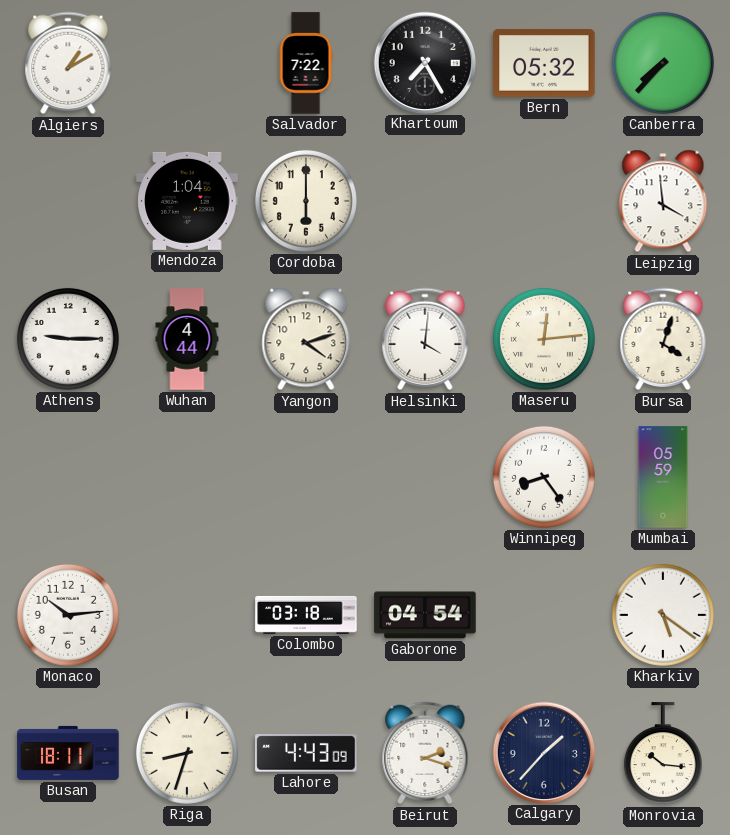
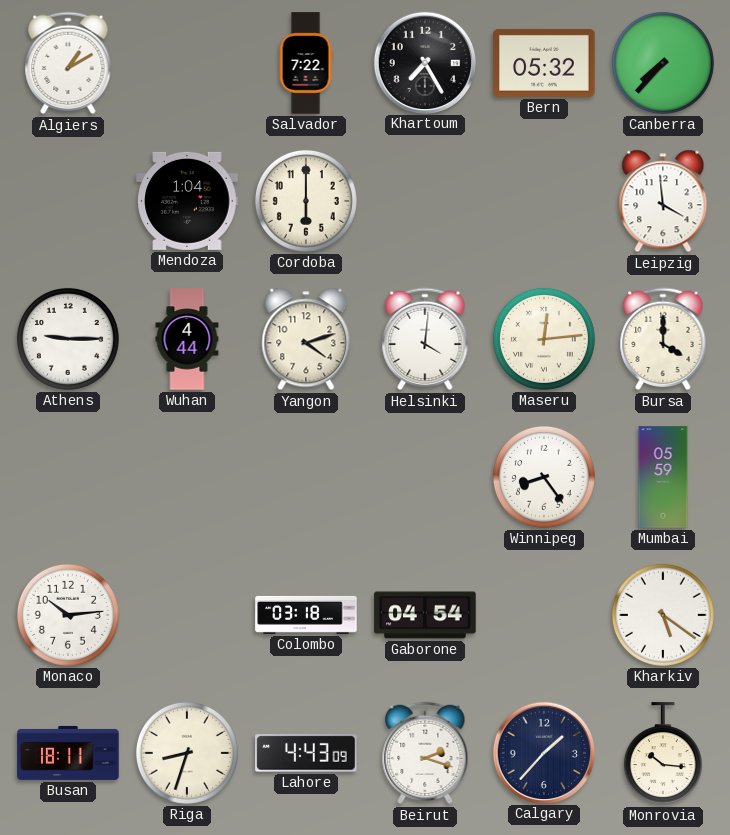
Bursa: 4:03 -> 4:00 (663, 339)
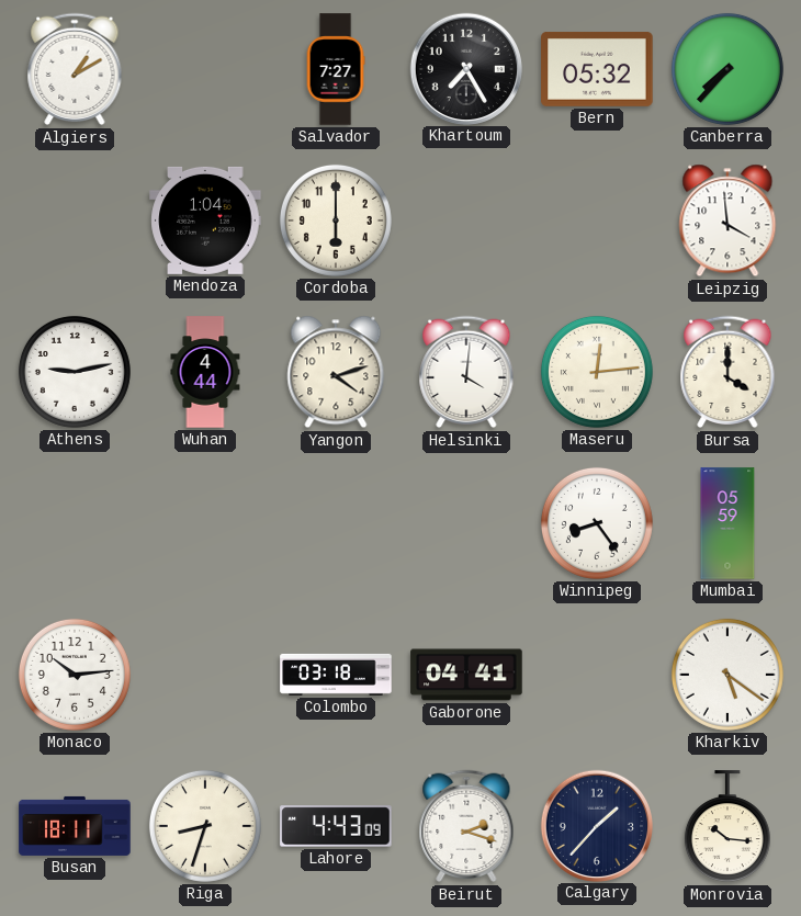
Salvador: 7:22 -> 7:27 (336, 69)
Athens: 9:15 -> 9:13 (75, 372)
Gaborone: 04:54 -> 04:41 (466, 675)
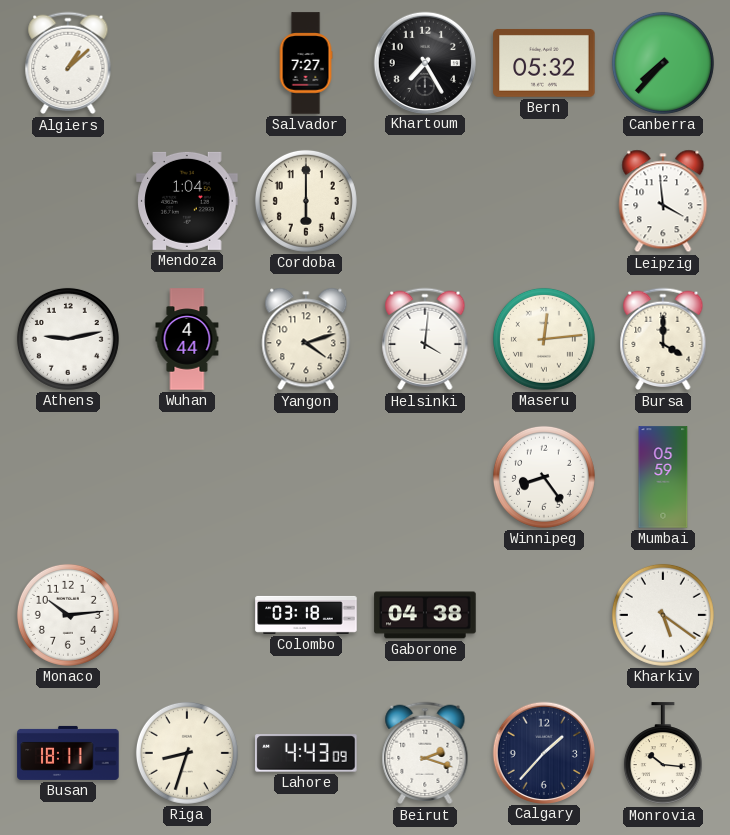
Algiers: 1:10 -> 1:08 (68, 63)
Gaborone: 04:41 -> 04:38 (425, 615)
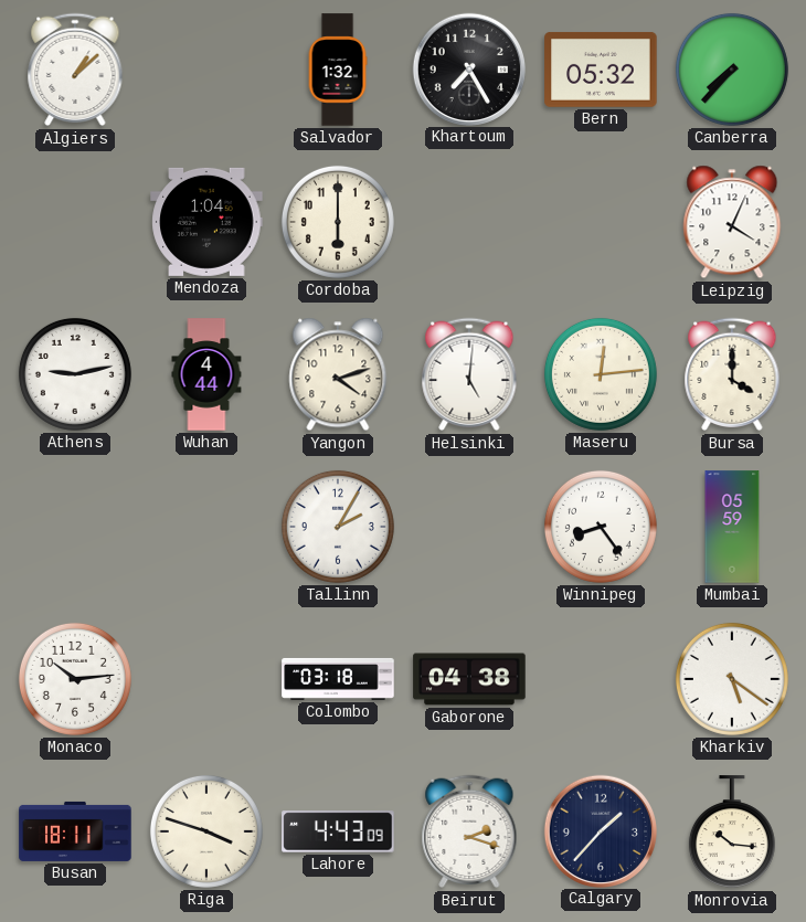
Salvador: 7:27 -> 1:32 (338, 70)
Leipzig: 3:59 -> 4:04 (732, 222)
Helsinki: 4:01 -> 5:01 (469, 374)
Tallinn: none -> 2:05 (338, 527)
Riga: 8:33 -> 3:48 (206, 831)
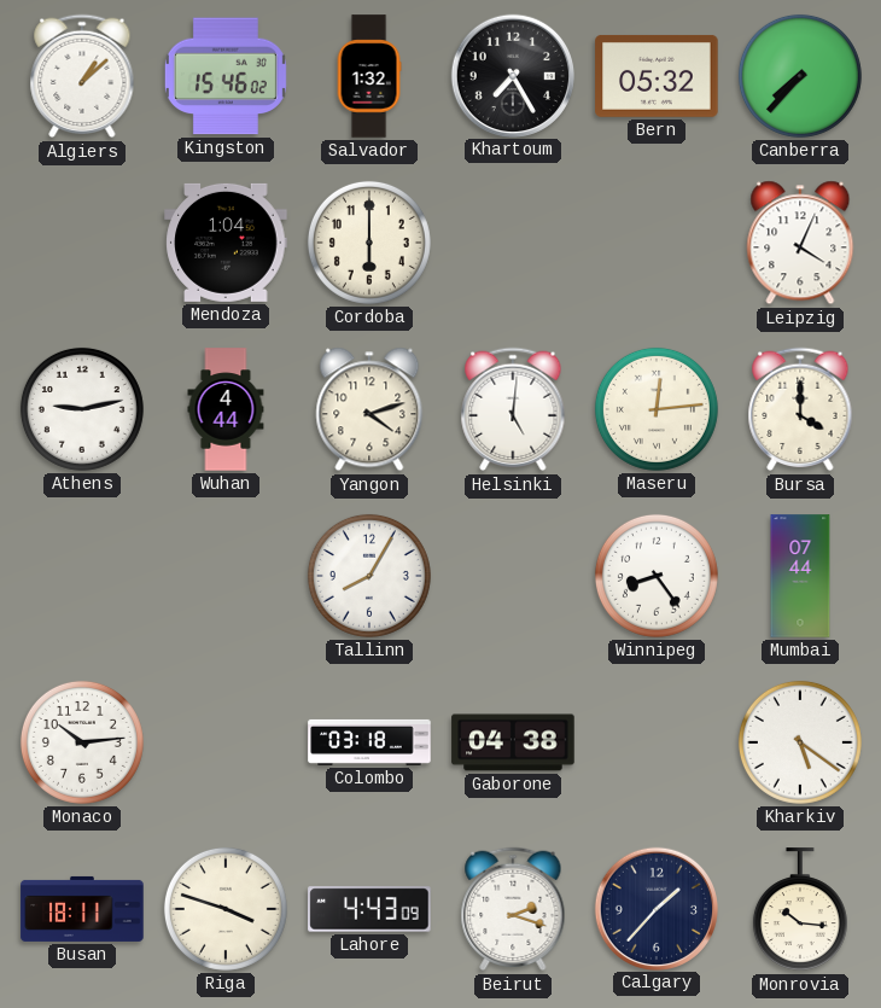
Kingston: none -> 15:46 (226, 76)
Tallinn: 2:05 -> 8:05 (369, 576)
Mumbai: 05:59 -> 07:44 (800, 576)
